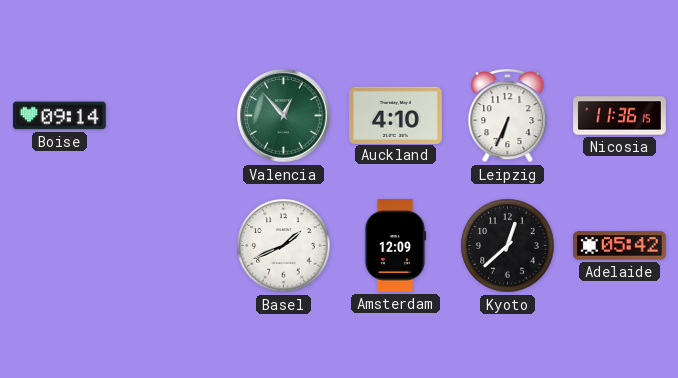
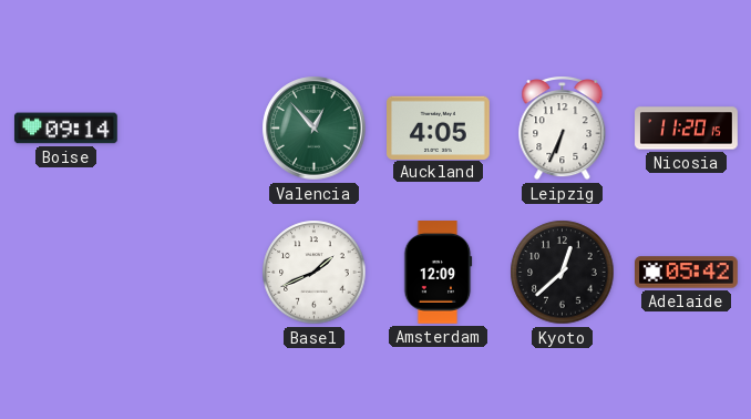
Auckland: 4:10 -> 4:05 (439, 127)
Nicosia: 11:36 -> 11:20 (687, 129)
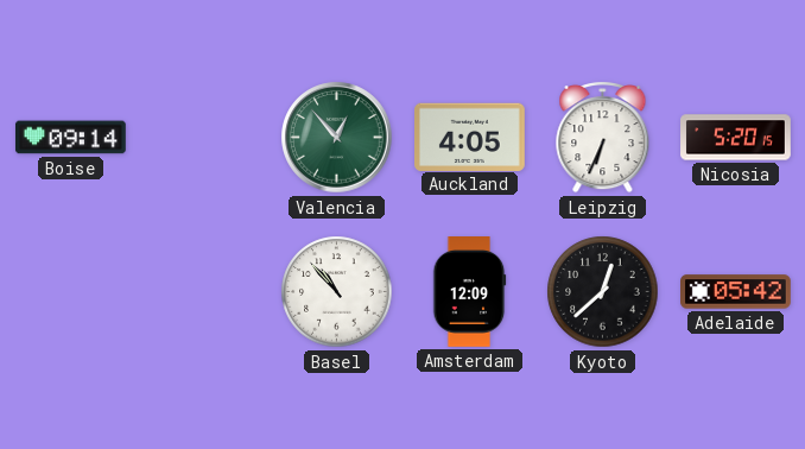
Nicosia: 11:20 -> 5:20 (736, 138)
Basel: 1:41 -> 10:53 (337, 292)
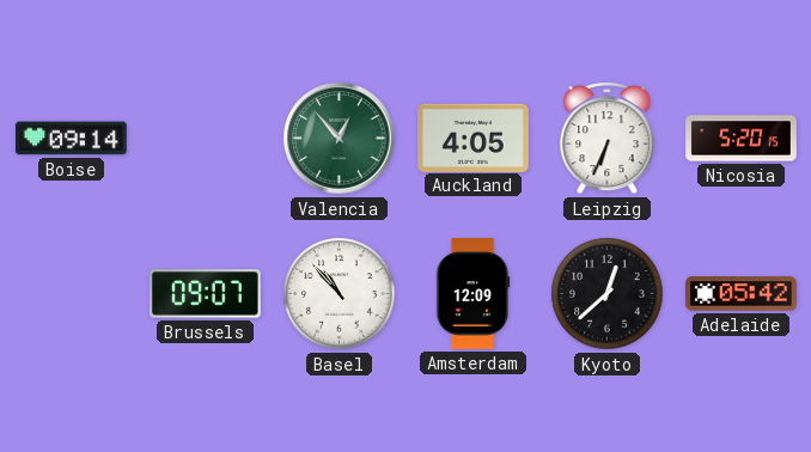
Brussels: none -> 09:07 (205, 294)
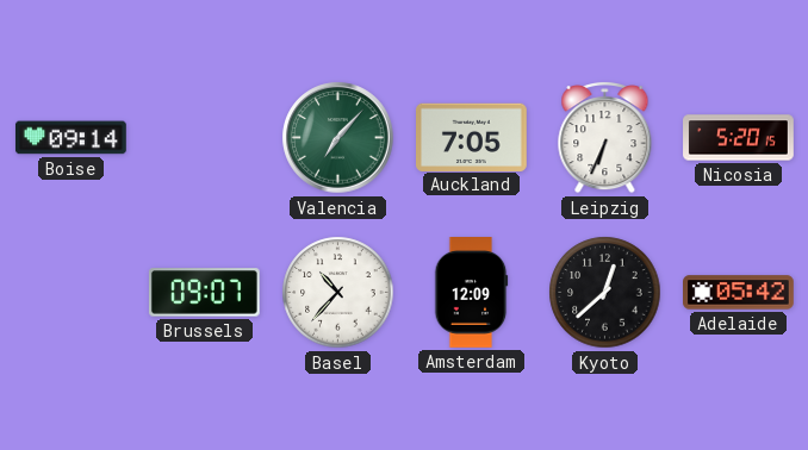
Valencia: 12:53 -> 7:07 (338, 138)
Auckland: 4:05 -> 7:05 (472, 137)
Basel: 10:53 -> 10:37 (338, 293)
